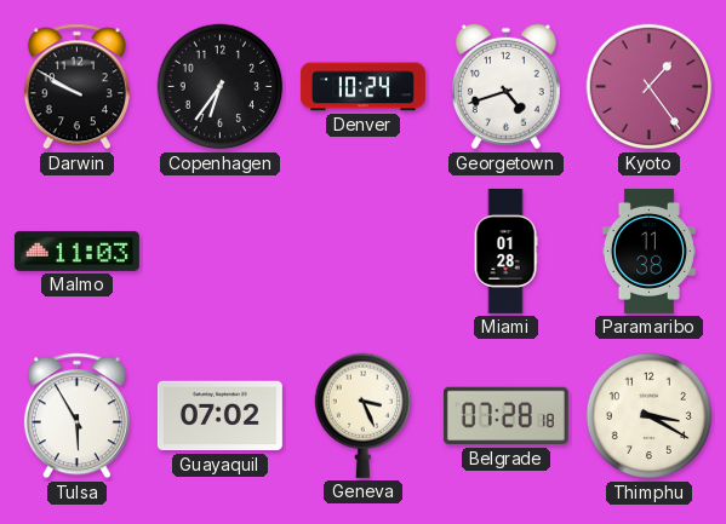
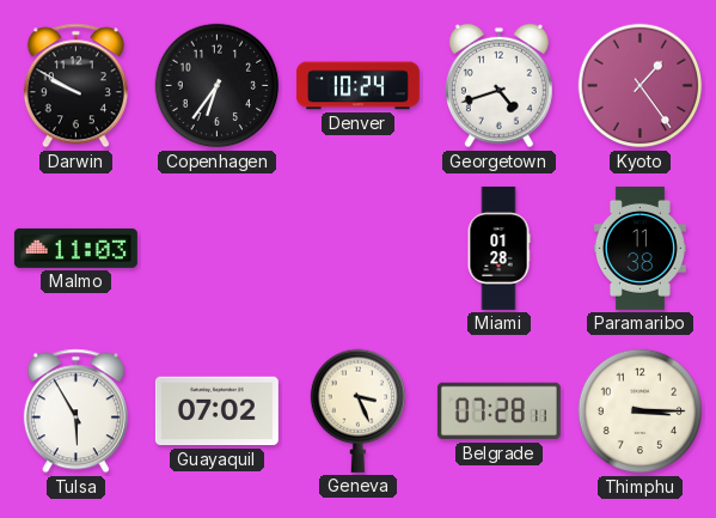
Belgrade: 07:28:18 -> 07:28:11 (498, 412)
Thimphu: 3:20 -> 3:15 (641, 412)
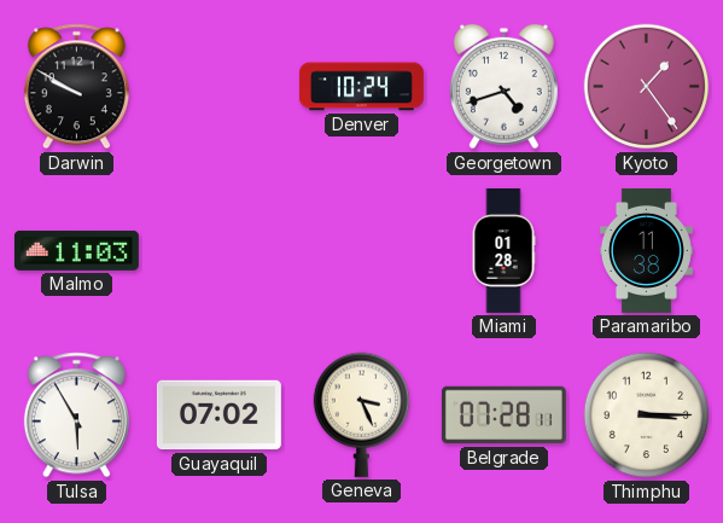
Copenhagen: 6:36 -> none (218, 86)
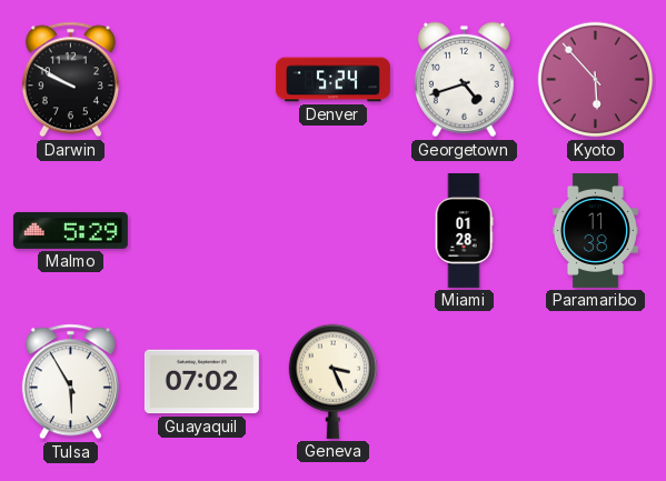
Denver: 10:24 -> 5:24 (332, 80)
Kyoto: 1:24 -> 5:53 (596, 80)
Malmo: 11:03 -> 5:29 (70, 230)
Belgrade: 07:28 -> none (503, 416)
Thimphu: 3:15 -> none (647, 416)
